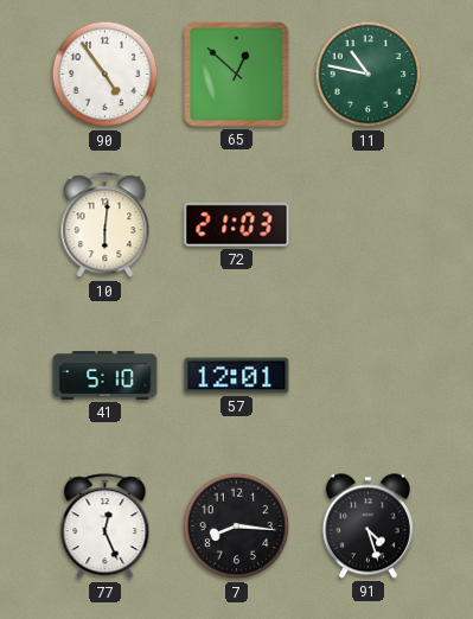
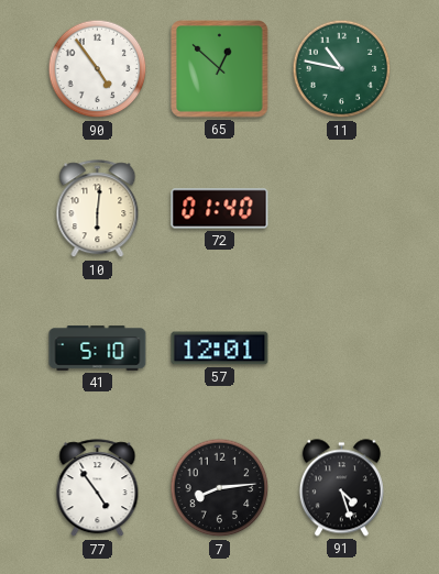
72: 21:03 -> 01:40 (220, 209)
77: 12:26 -> 4:54 (98, 488)
7: 8:16 -> 8:14 (220, 488)
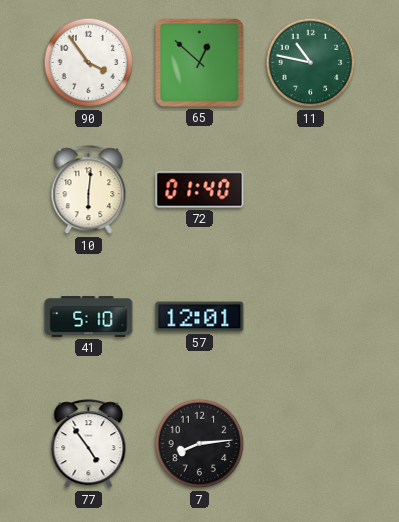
90: 4:54 -> 3:54 (89, 63)
91: 4:27 -> none (341, 488)
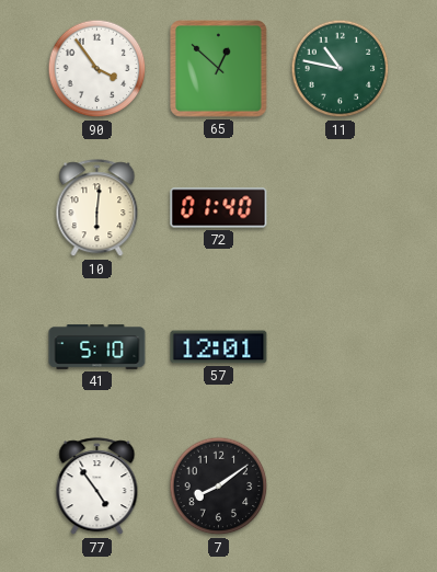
7: 8:14 -> 8:09 (219, 487)
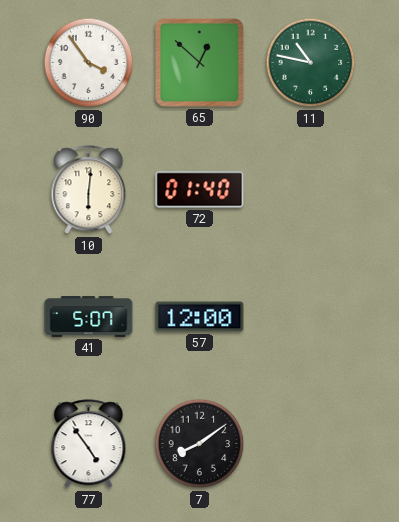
41: 5:10 -> 5:07 (89, 317)
57: 12:01 -> 12:00 (200, 317)
